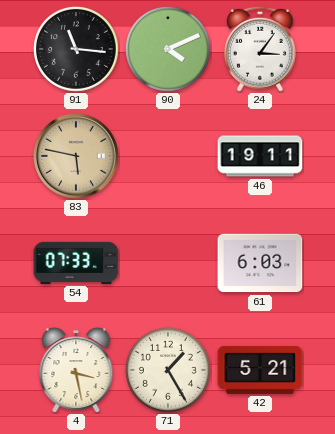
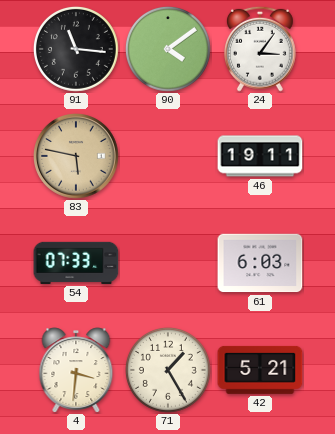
90: 4:11 -> 4:09 (168, 49)
4: 3:28 -> 3:31 (76, 370)
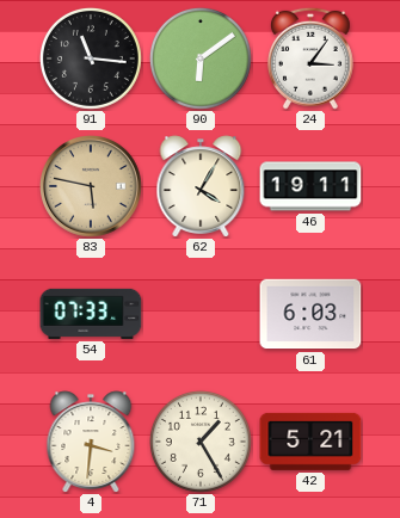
90: 4:09 -> 6:09 (201, 58)
62: none -> 4:05 (201, 186)
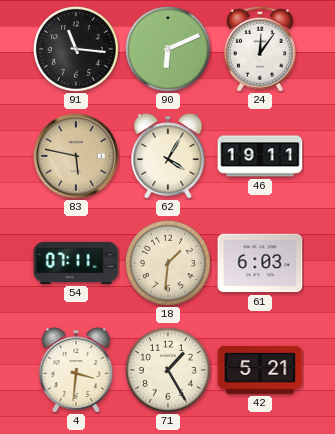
90: 6:09 -> 6:11 (168, 49)
24: 3:06 -> 12:06 (260, 49)
54: 07:33 -> 07:11 (76, 263)
18: none -> 1:31 (168, 263)
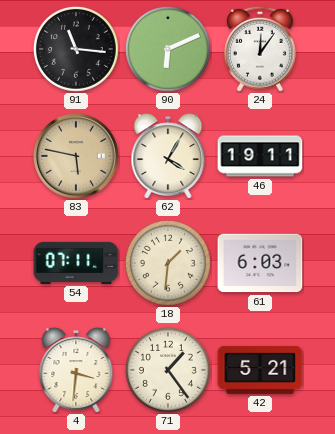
71: 1:25 -> 1:24 (168, 370)
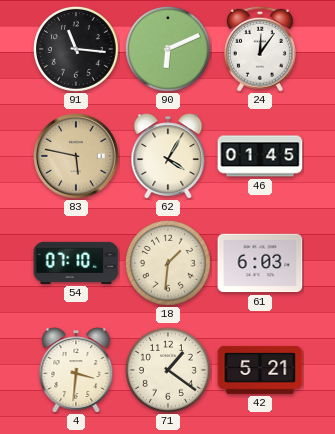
46: 19:11 -> 01:45 (260, 156)
54: 07:11 -> 07:10 (76, 263)
71: 1:24 -> 1:21 (168, 370)
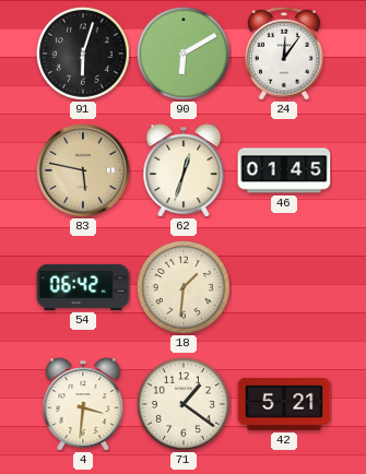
91: 11:16 -> 6:03 (83, 54)
90: 6:11 -> 6:10 (184, 54)
62: 4:05 -> 12:33 (184, 170)
54: 07:10 -> 06:42 (83, 287)
61: 6:03 -> none (260, 263)
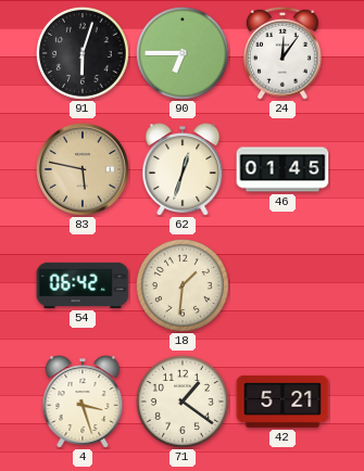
90: 6:10 -> 6:45 (183, 53)
4: 3:31 -> 3:27 (83, 402)
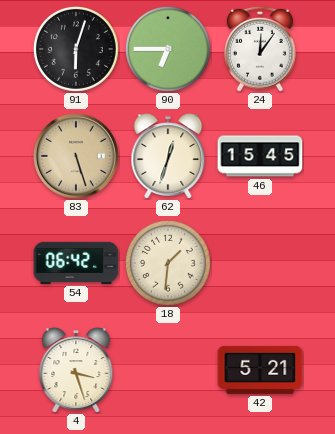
83: 5:47 -> 5:27 (77, 157)
46: 01:45 -> 15:45 (260, 156)
71: 1:21 -> none (183, 402)
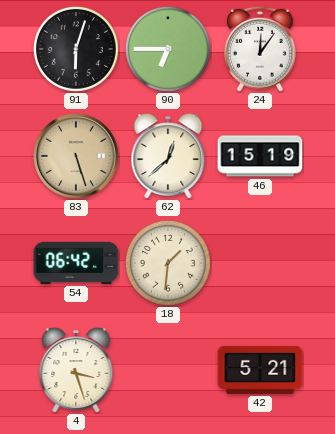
62: 12:33 -> 12:38 (168, 156)
46: 15:45 -> 15:19 (260, 156)
